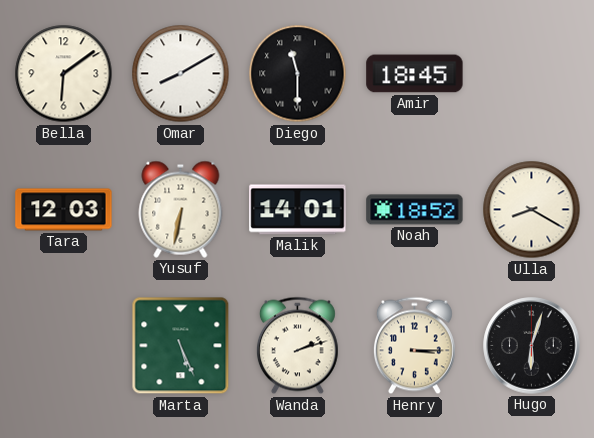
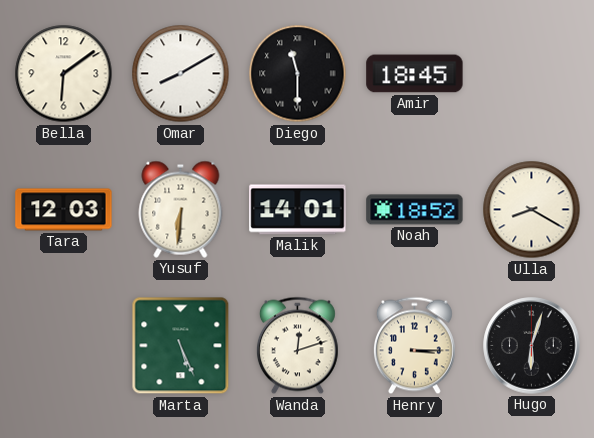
Yusuf: 6:32 -> 6:31 (181, 209)
Wanda: 2:12 -> 12:12 (297, 346)
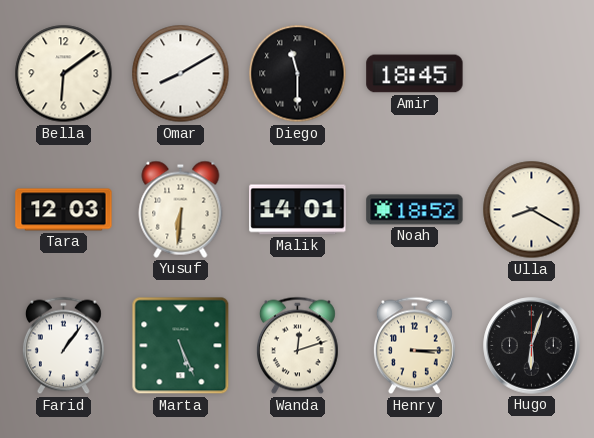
Farid: none -> 1:06 (63, 346)
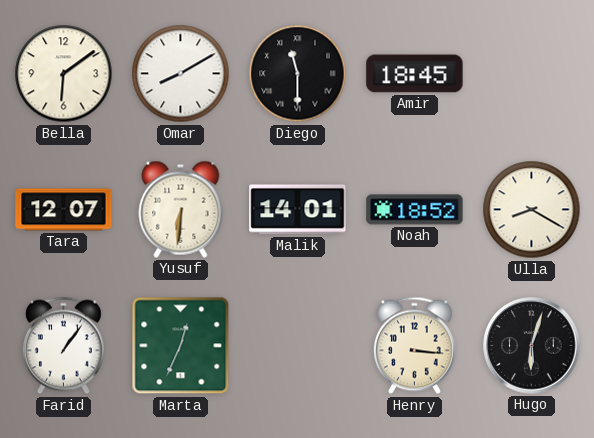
Tara: 12:03 -> 12:07 (64, 210)
Marta: 5:26 -> 12:34 (181, 346)
Wanda: 12:12 -> none (297, 346)
Henry: 3:15 -> 3:16 (414, 346)
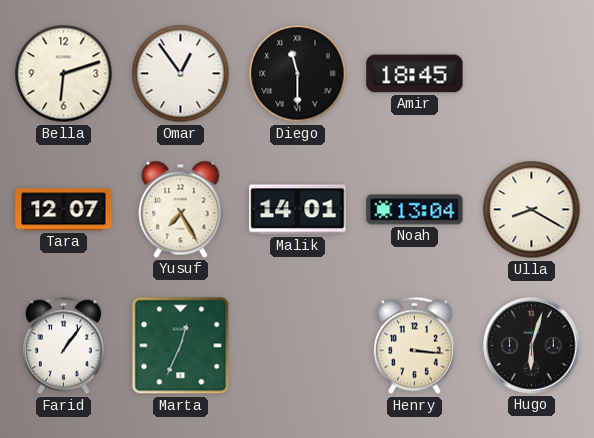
Bella: 6:09 -> 6:12 (64, 74)
Omar: 8:10 -> 12:54 (181, 74)
Yusuf: 6:31 -> 7:25 (181, 209)
Noah: 18:52 -> 13:04 (415, 210)
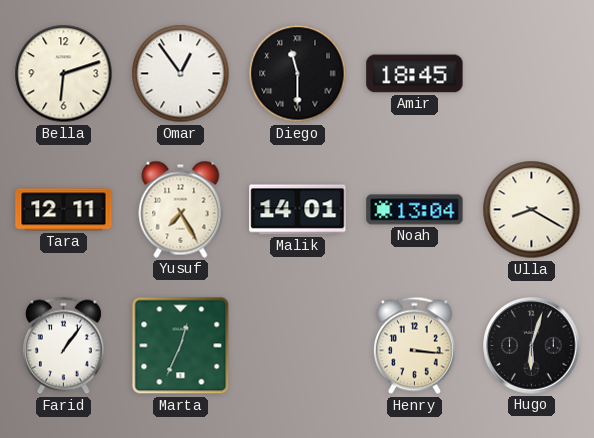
Tara: 12:07 -> 12:11 (64, 210)
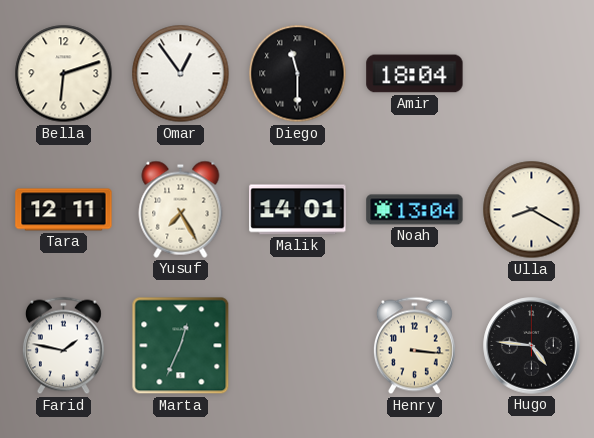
Amir: 18:45 -> 18:04 (415, 74)
Farid: 1:06 -> 1:47 (63, 346)
Hugo: 6:03 -> 4:46 (532, 346)
